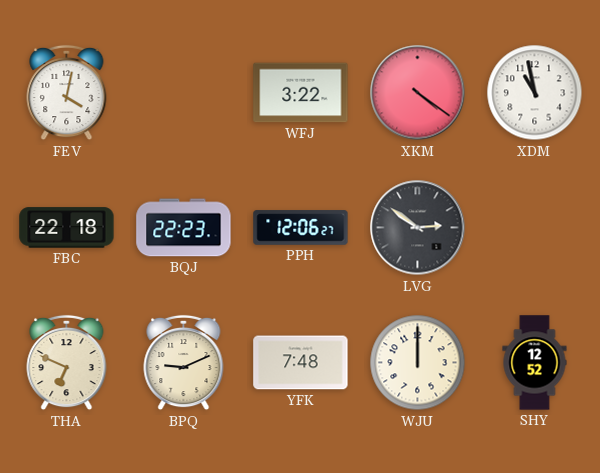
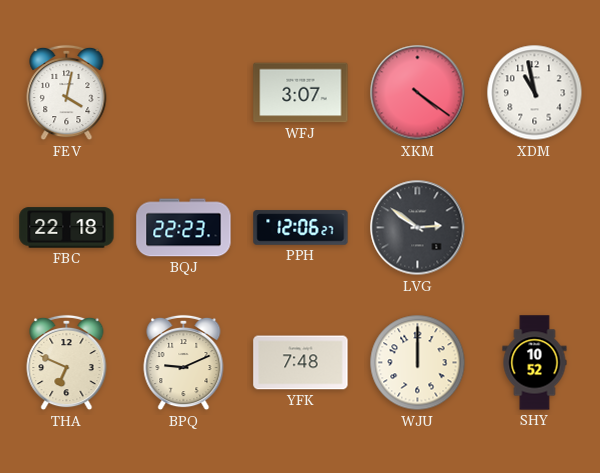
WFJ: 3:22 -> 3:07 (301, 93)
SHY: 12:52 -> 10:52 (535, 363)
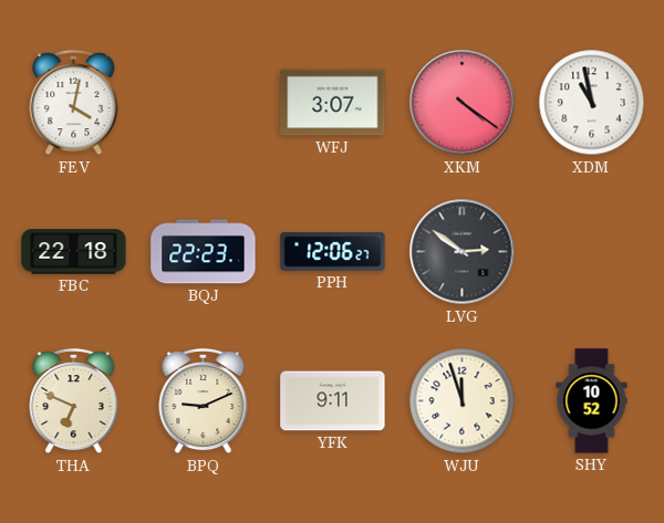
YFK: 7:48 -> 9:11 (333, 401)
WJU: 12:00 -> 11:57 (463, 401)
